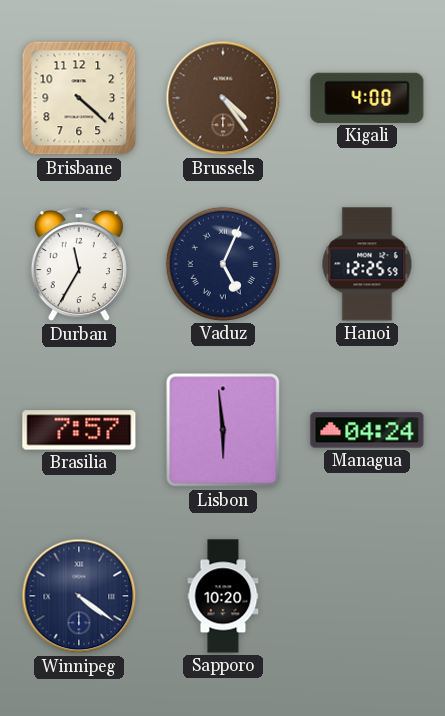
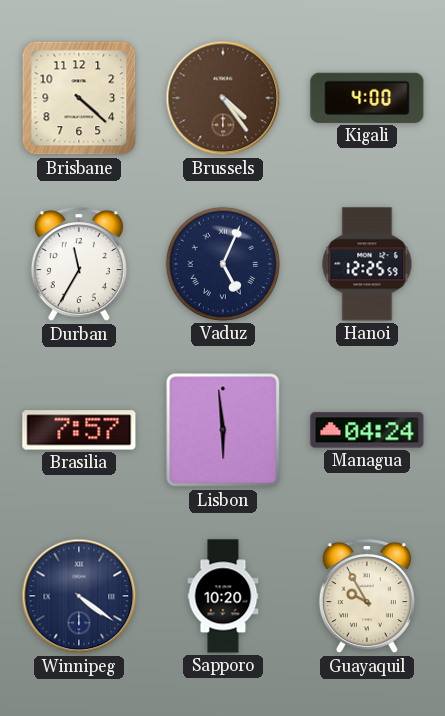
Guayaquil: none -> 9:55 (367, 597)
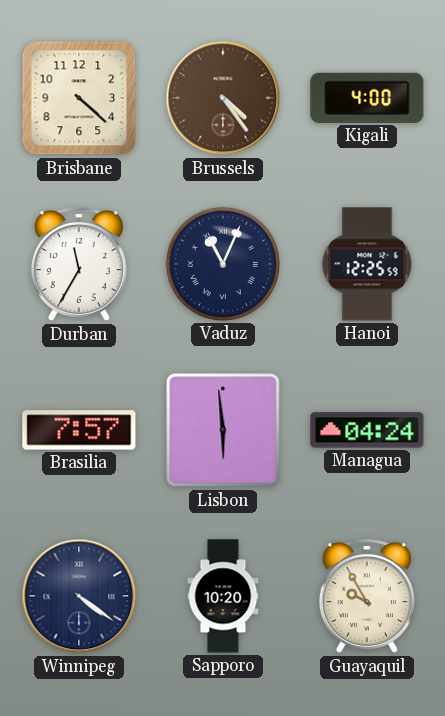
Vaduz: 5:04 -> 11:04 (223, 264)
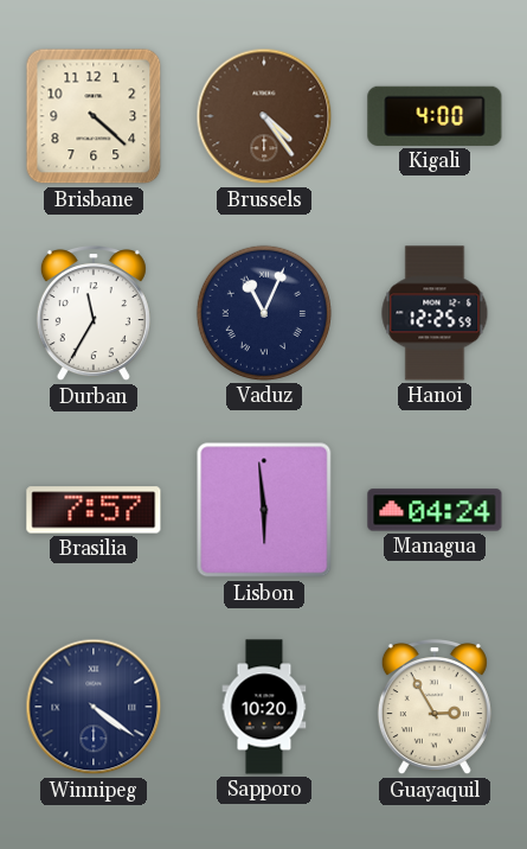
Guayaquil: 9:55 -> 2:55 (435, 708)
